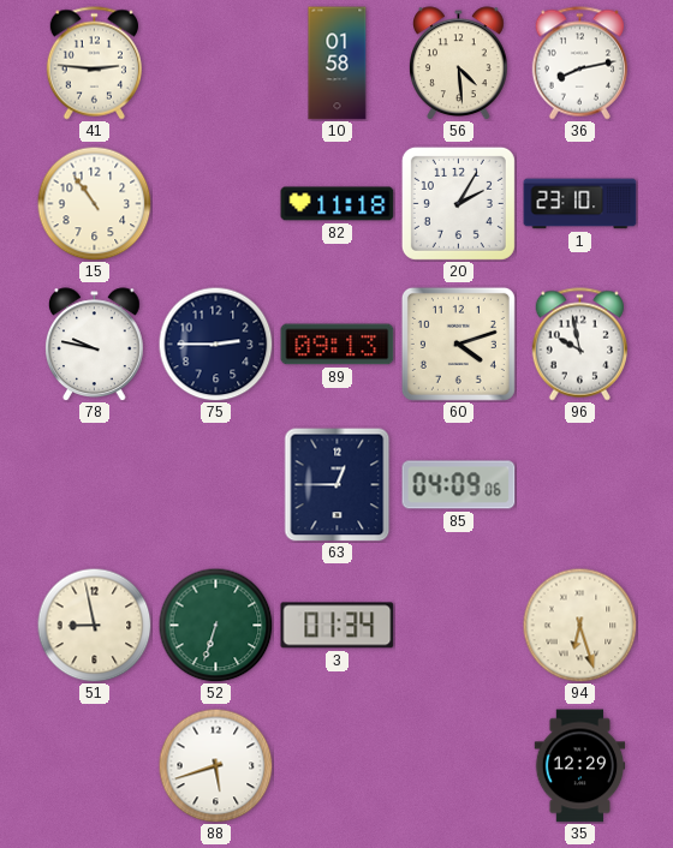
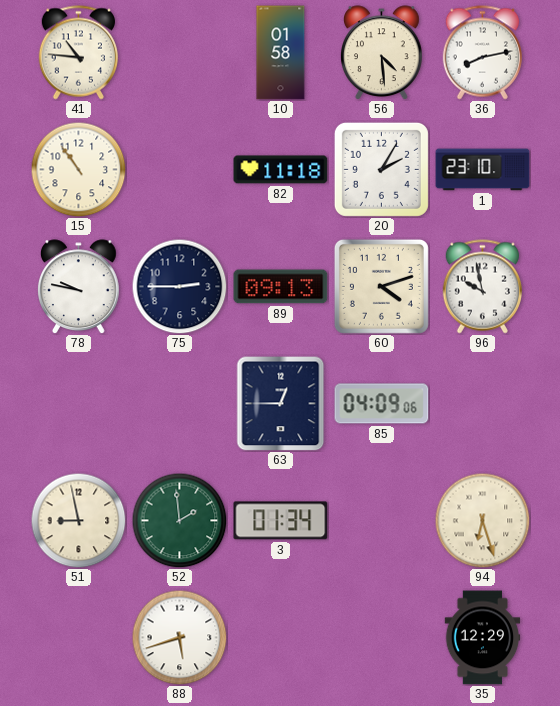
41: 2:46 -> 10:46 (78, 53)
52: 6:33 -> 1:59 (179, 520)
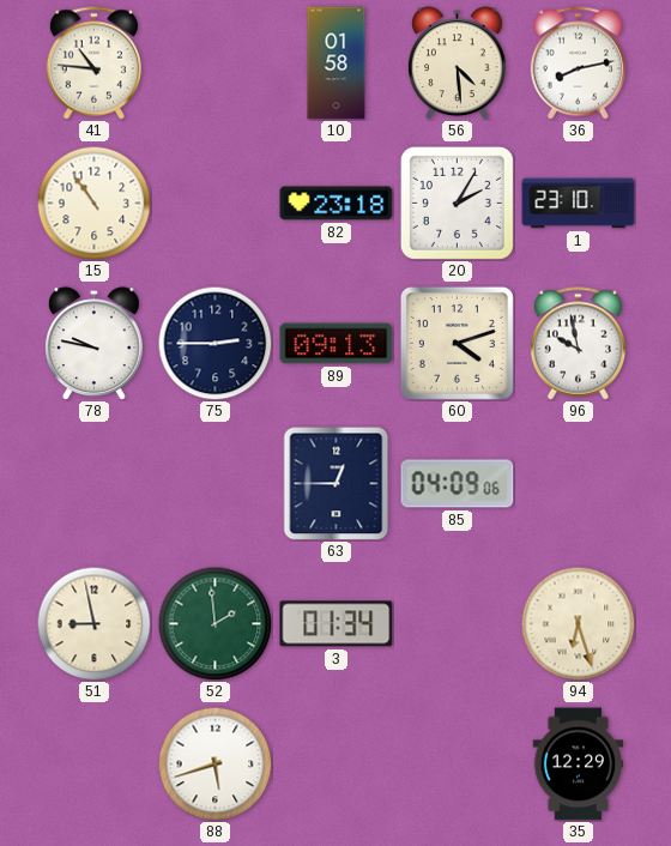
82: 11:18 -> 23:18 (337, 204)
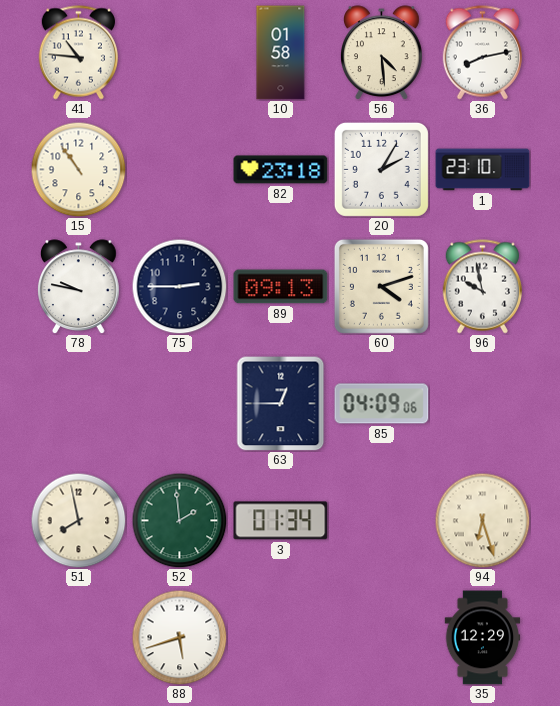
51: 8:58 -> 7:58 (78, 520)
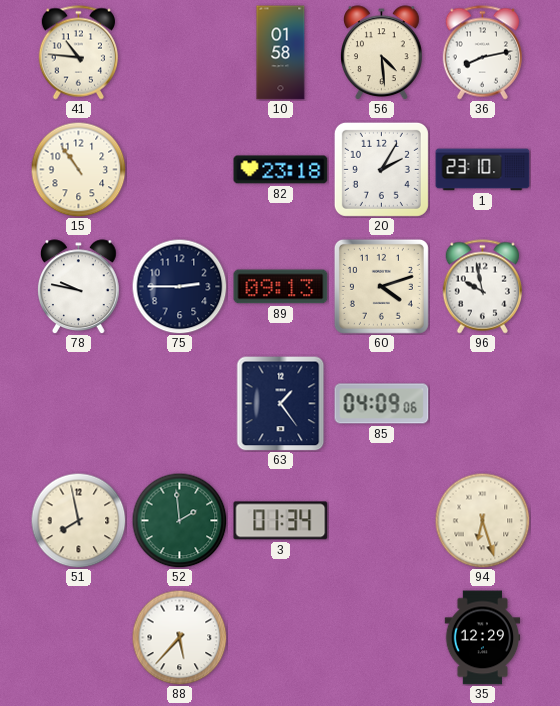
63: 12:45 -> 1:24 (281, 403)
88: 5:42 -> 5:37 (179, 637)
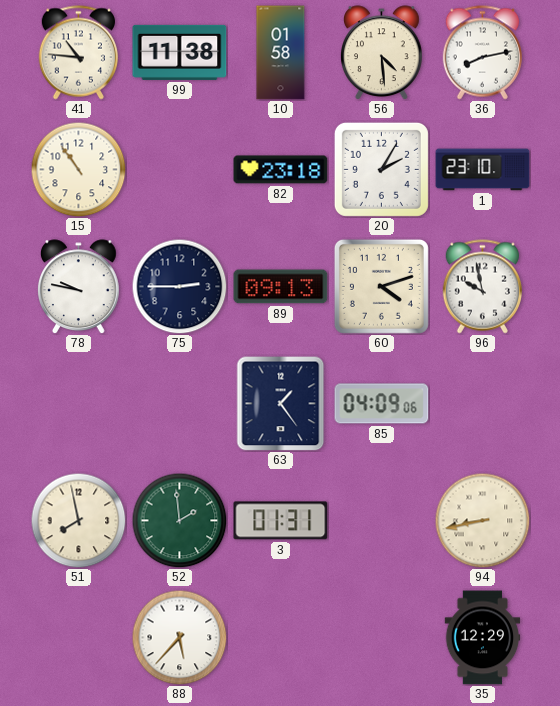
99: none -> 11:38 (180, 52)
3: 01:34 -> 01:31 (281, 521)
94: 6:27 -> 8:43 (482, 520)
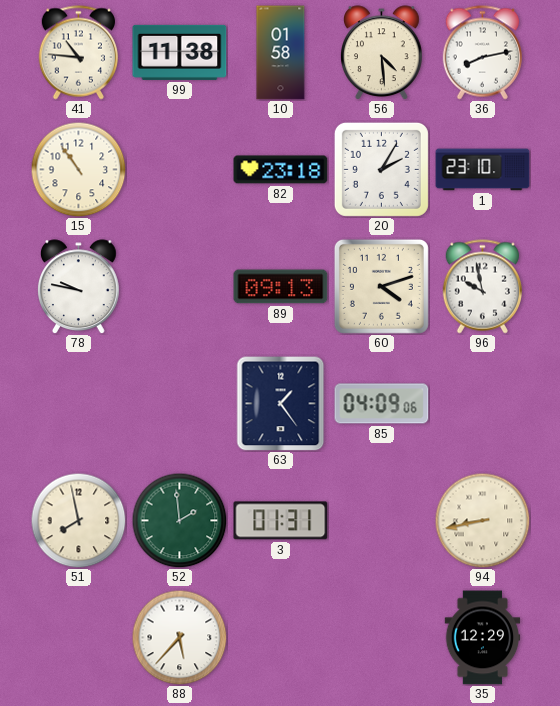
75: 2:45 -> none (179, 286)
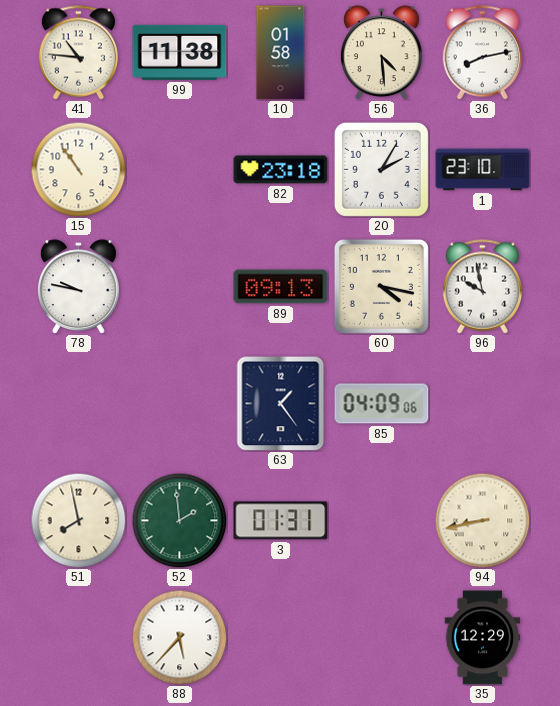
60: 4:12 -> 4:17 (381, 286)
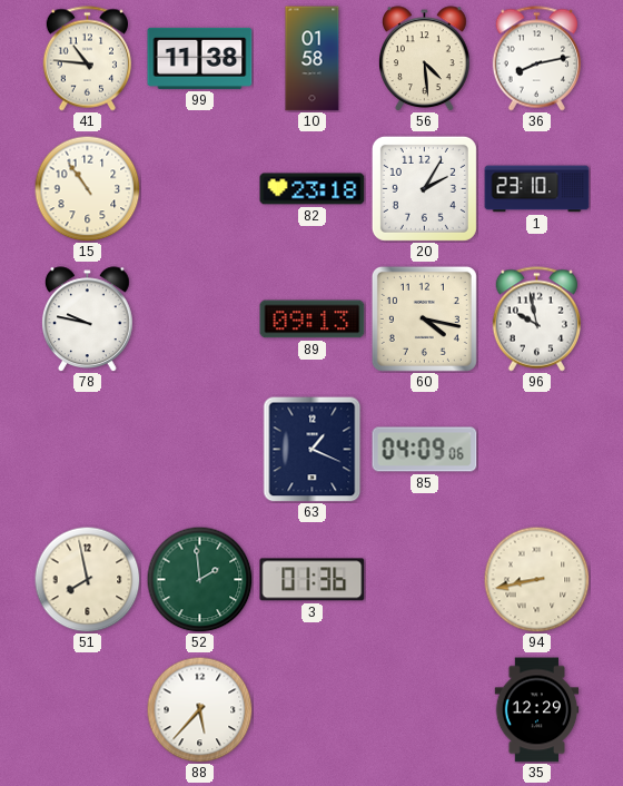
63: 1:24 -> 1:19 (313, 449)
3: 01:31 -> 01:36 (313, 580)
